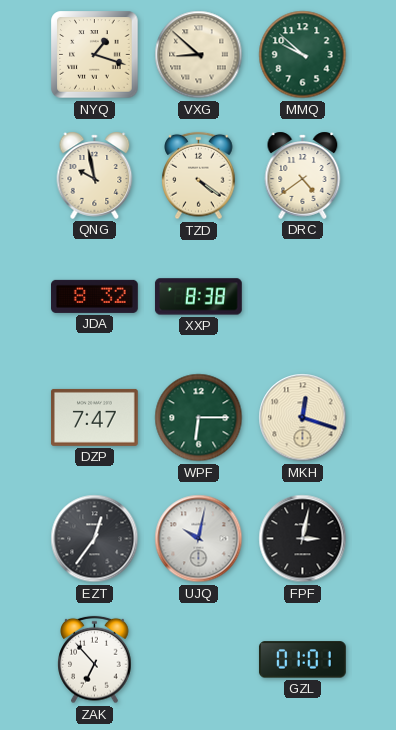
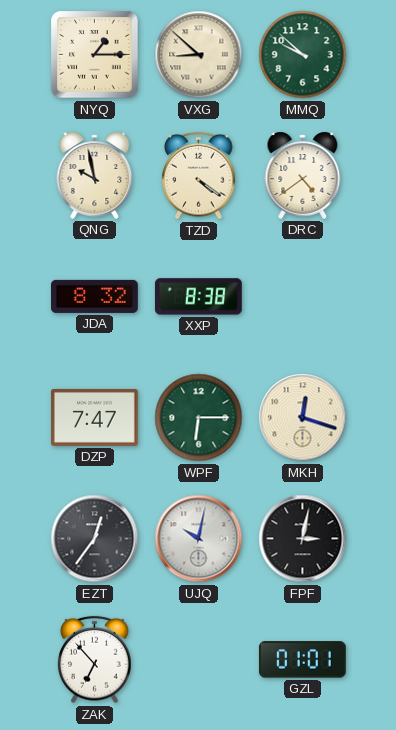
NYQ: 1:18 -> 1:15 (95, 55)
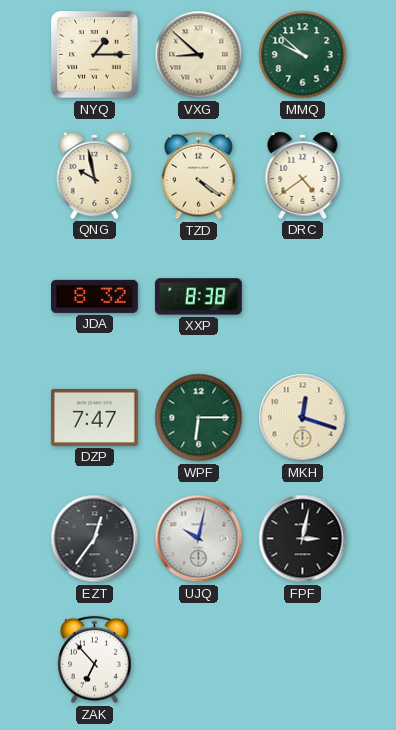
GZL: 01:01 -> none (302, 660)
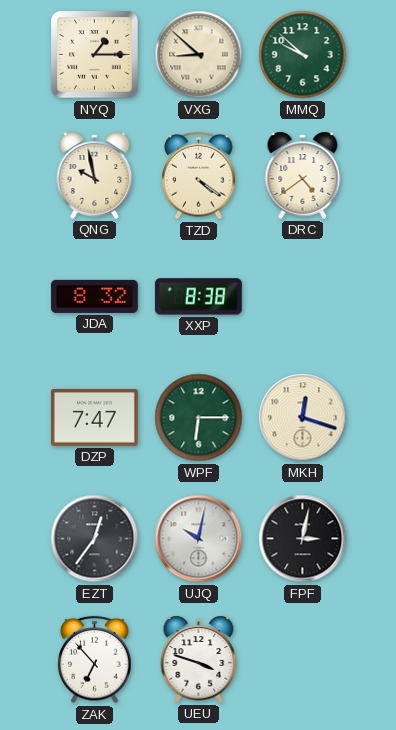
UEU: none -> 3:48 (199, 659)
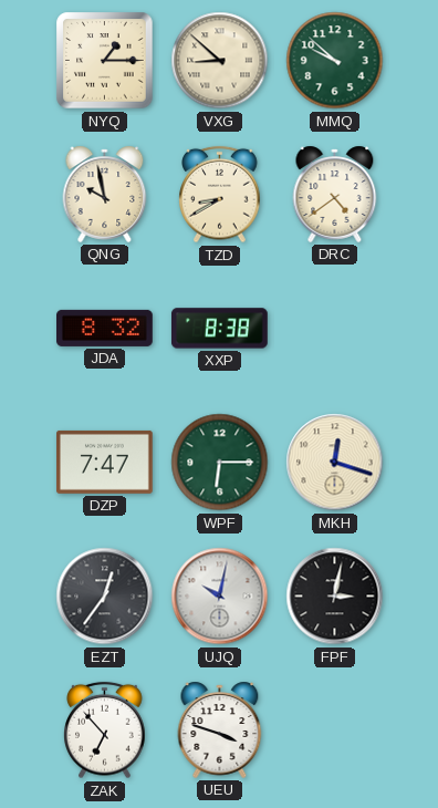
TZD: 4:21 -> 8:40 (220, 195)
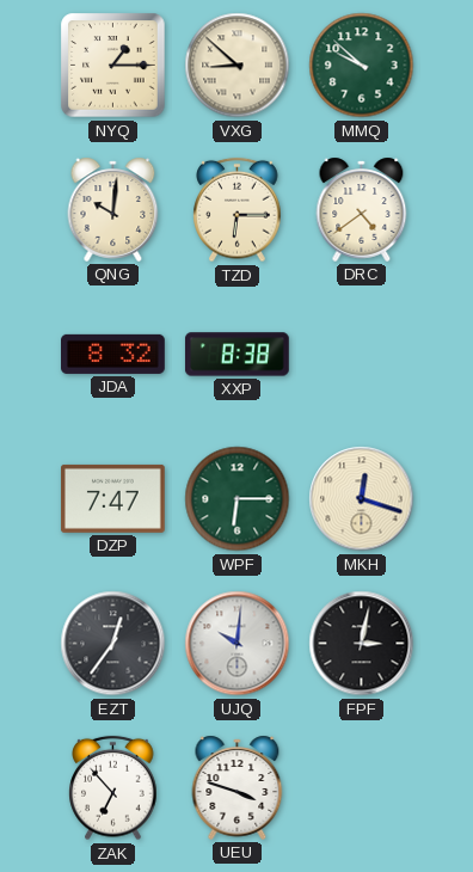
QNG: 9:58 -> 10:01 (113, 209)
TZD: 8:40 -> 6:15 (238, 210)
UJQ: 10:02 -> 10:01 (238, 644)
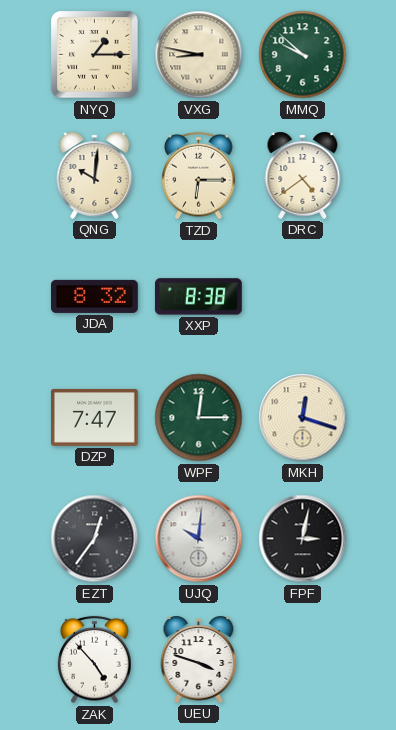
VXG: 8:52 -> 8:47 (199, 55)
WPF: 6:15 -> 12:15 (199, 418)
ZAK: 6:53 -> 4:53 (95, 660)
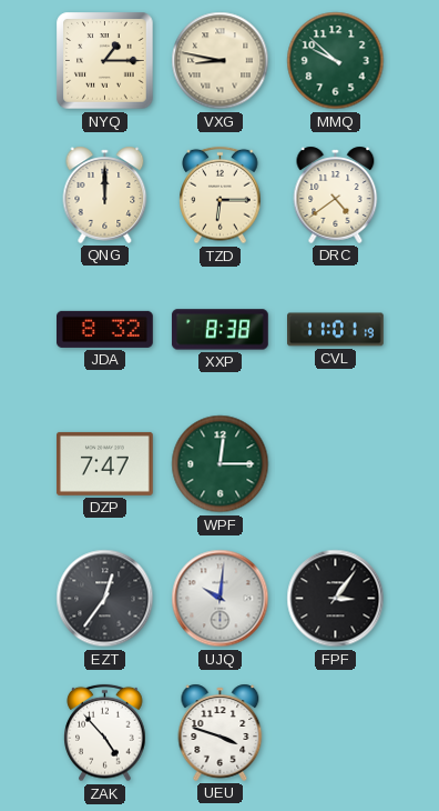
QNG: 10:01 -> 12:00 (105, 194)
CVL: none -> 11:01 (336, 330)
MKH: 12:18 -> none (303, 418)
FPF: 3:02 -> 3:06 (336, 599)
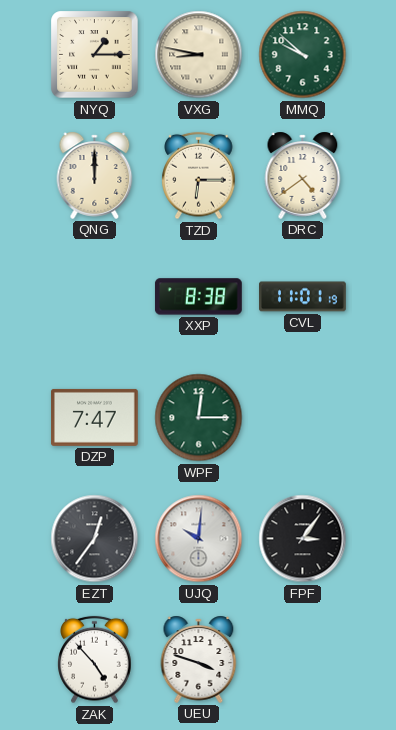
JDA: 8:32 -> none (105, 329)
